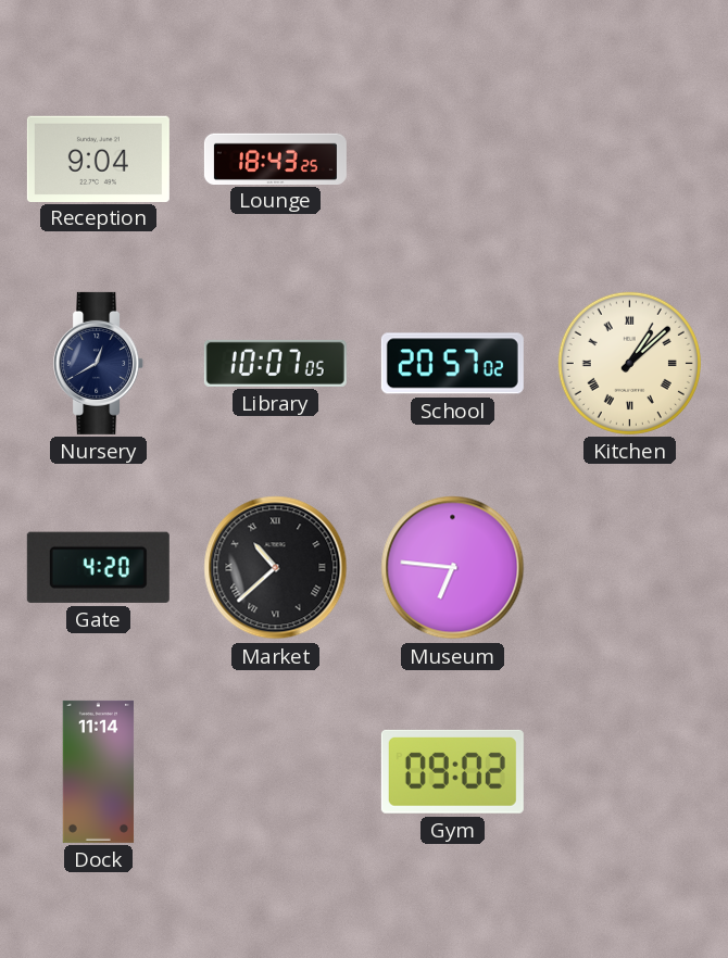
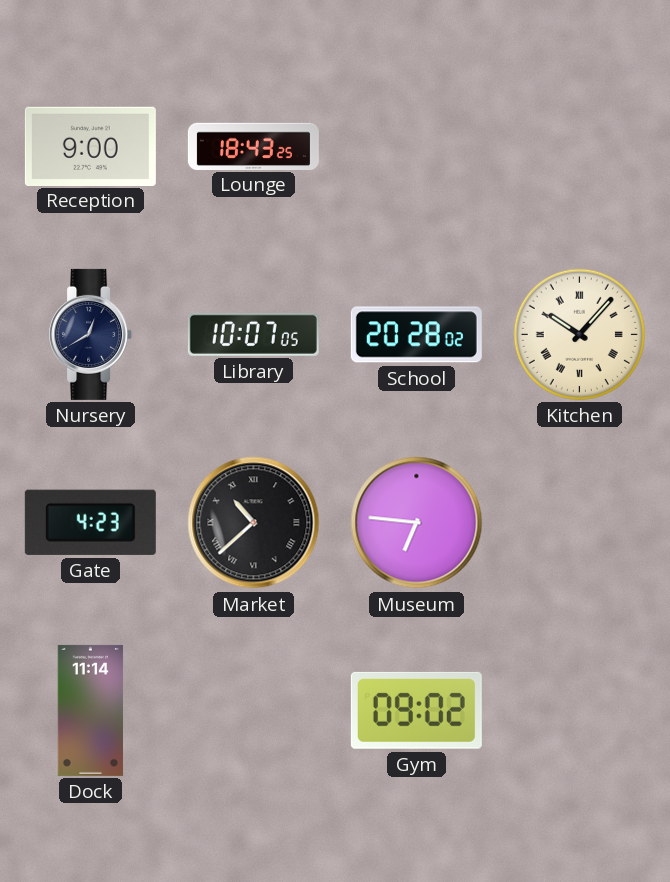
Reception: 9:04 -> 9:00 (90, 146)
School: 20:57 -> 20:28 (416, 335)
Kitchen: 1:08 -> 10:07 (579, 334)
Gate: 4:20 -> 4:23 (90, 522)
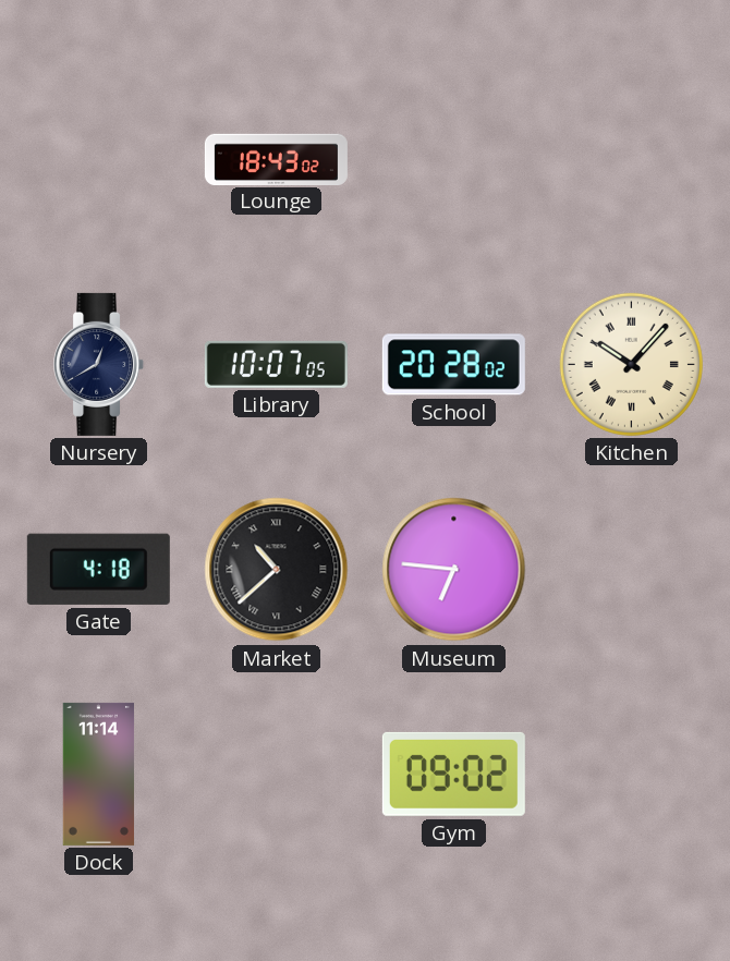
Reception: 9:00 -> none (90, 146)
Lounge: 18:43:25 -> 18:43:02 (276, 159)
Gate: 4:23 -> 4:18 (98, 569)
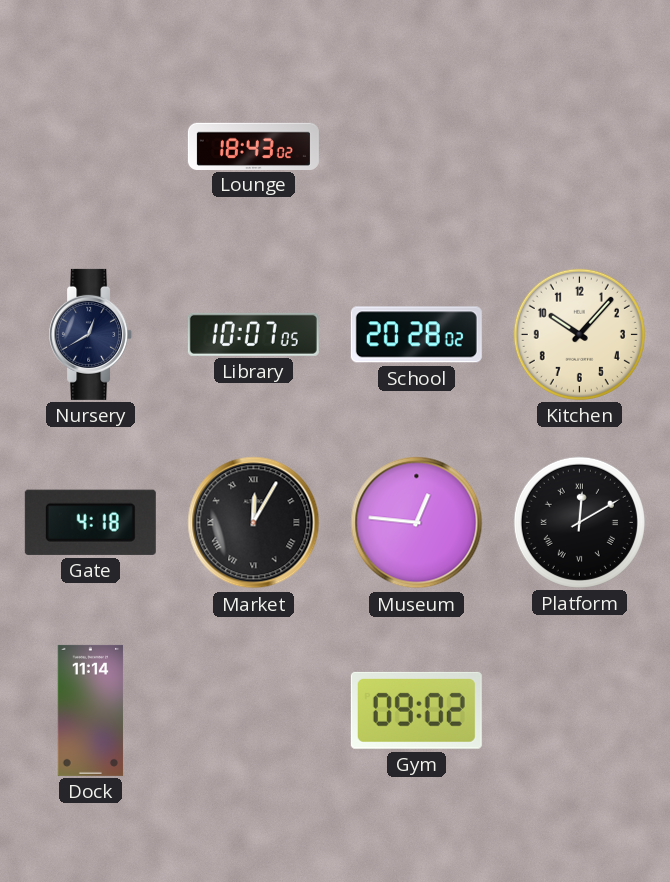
Kitchen numerals: Roman -> Arabic (579, 334)
Market: 10:38 -> 12:05 (254, 523)
Museum: 6:46 -> 12:46 (417, 523)
Platform: none -> 12:10 (579, 522)
